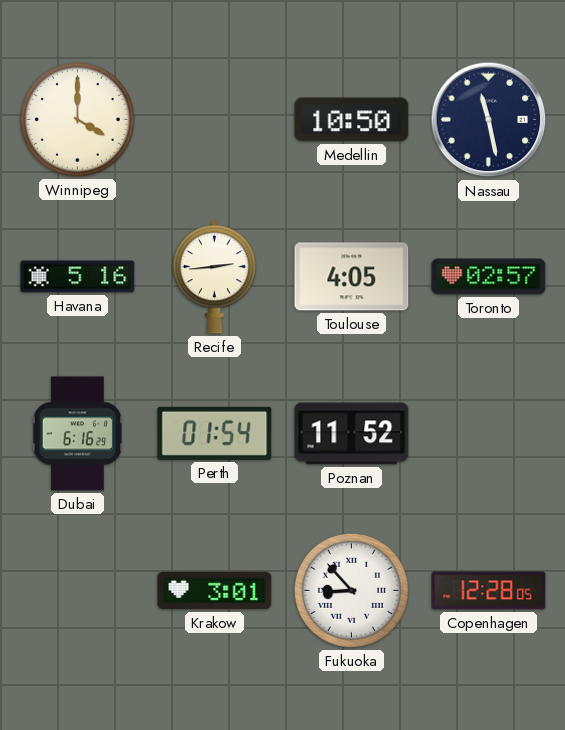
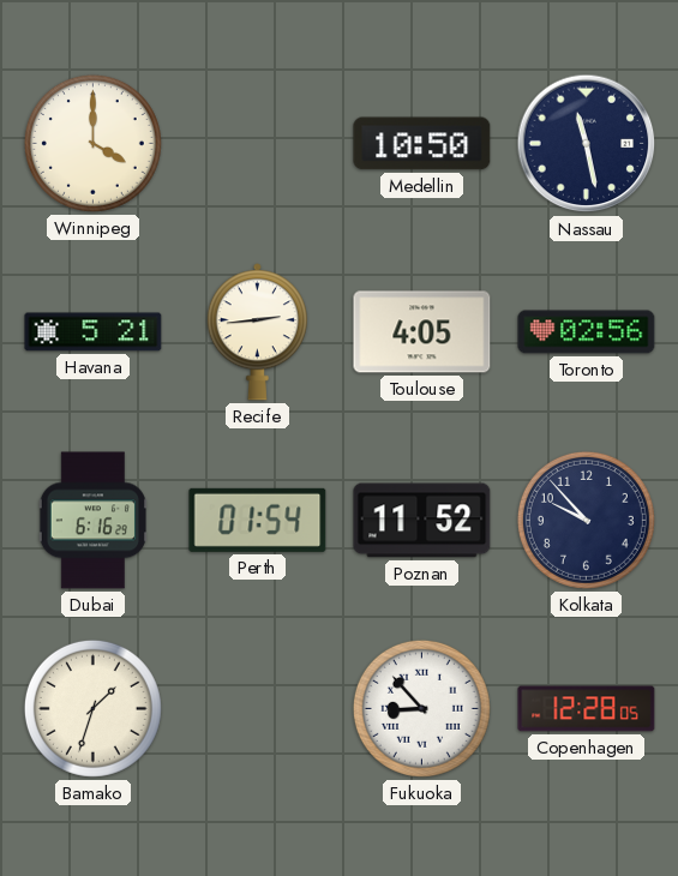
Havana: 5:16 -> 5:21 (94, 332)
Toronto: 02:57 -> 02:56 (587, 332)
Kolkata: none -> 9:53 (586, 520)
Bamako: none -> 1:33 (92, 708)
Krakow: 3:01 -> none (215, 591)
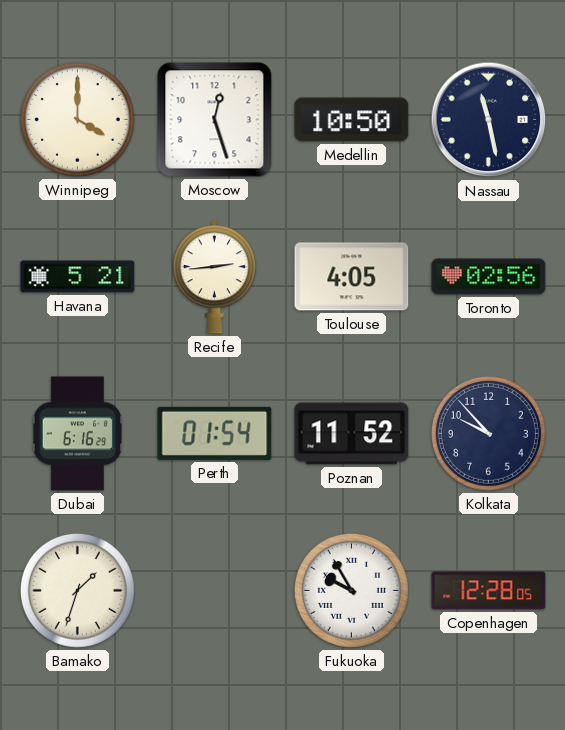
Moscow: none -> 12:27 (215, 120)
Fukuoka: 8:53 -> 9:55 (351, 590)
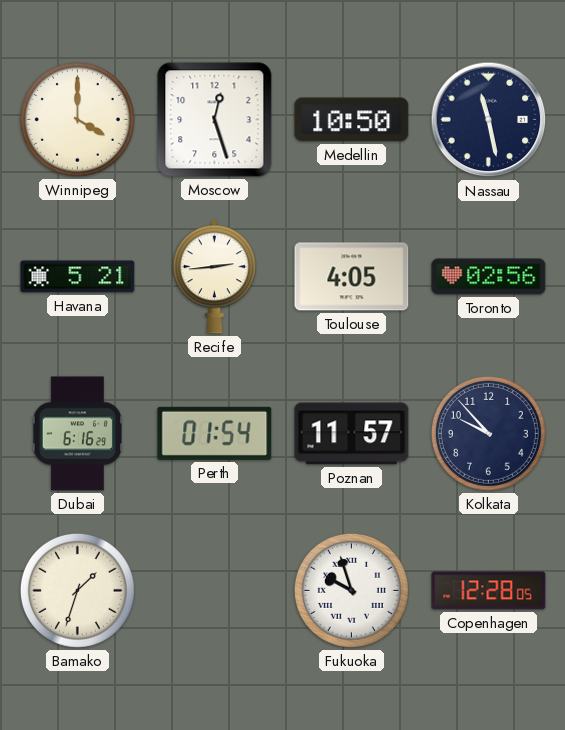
Poznan: 11:52 -> 11:57 (352, 434)
Fukuoka: 9:55 -> 9:57 (351, 590)
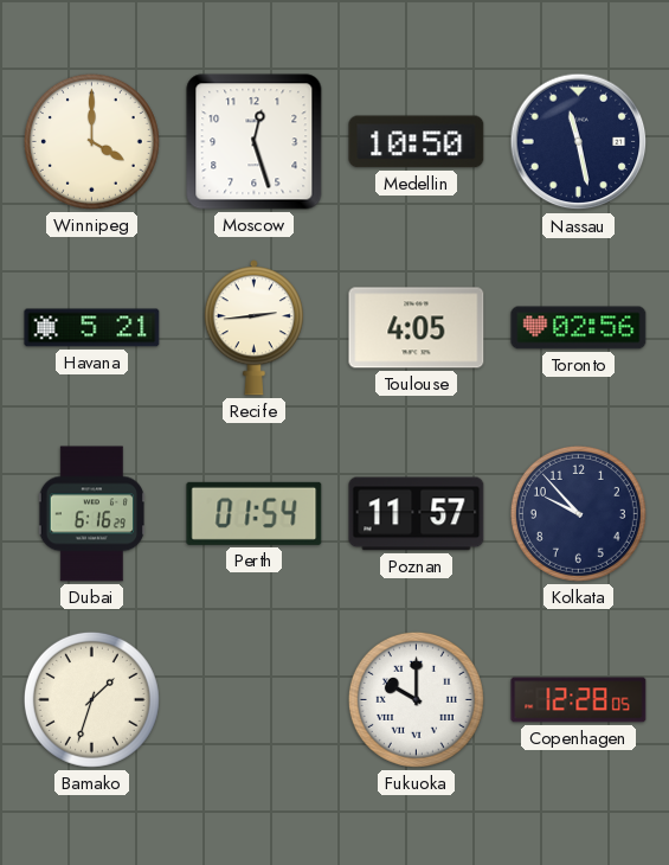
Fukuoka: 9:57 -> 10:00 (416, 699)
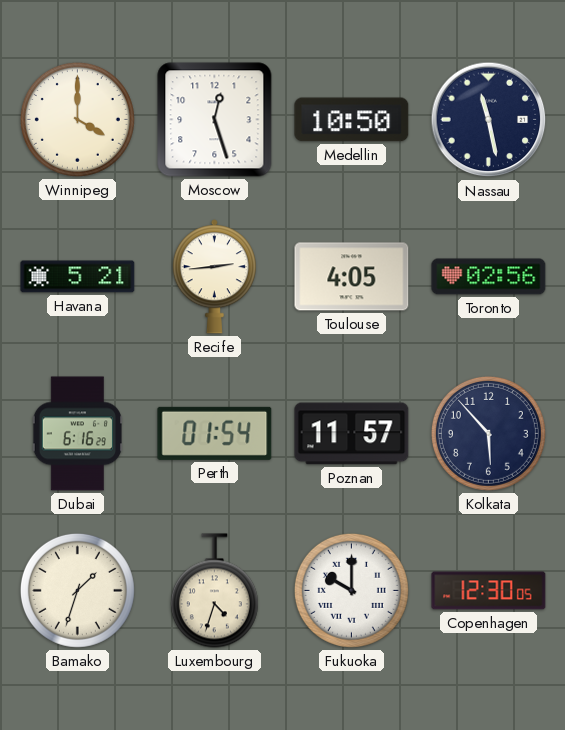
Kolkata: 9:53 -> 5:53 (488, 433)
Luxembourg: none -> 4:33 (214, 591)
Copenhagen: 12:28 -> 12:30 (489, 591)
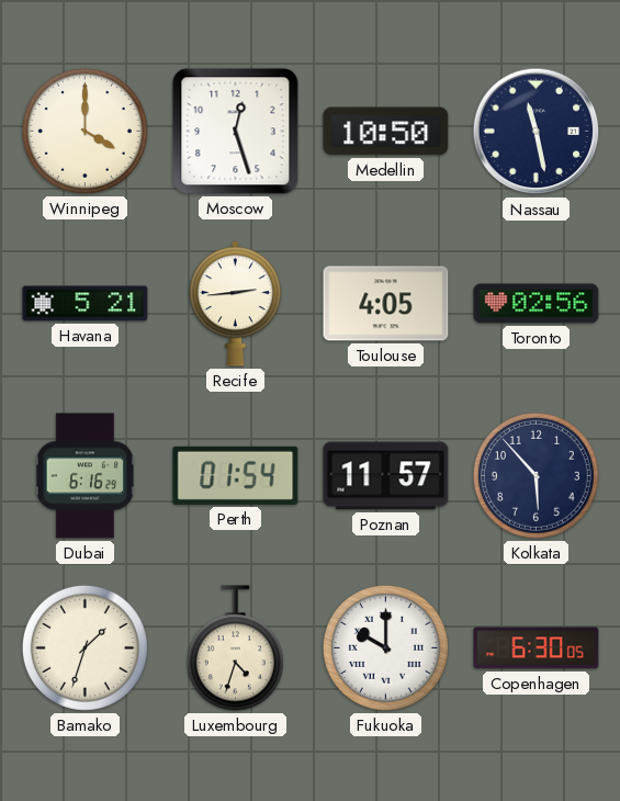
Copenhagen: 12:30 -> 6:30 (537, 648)
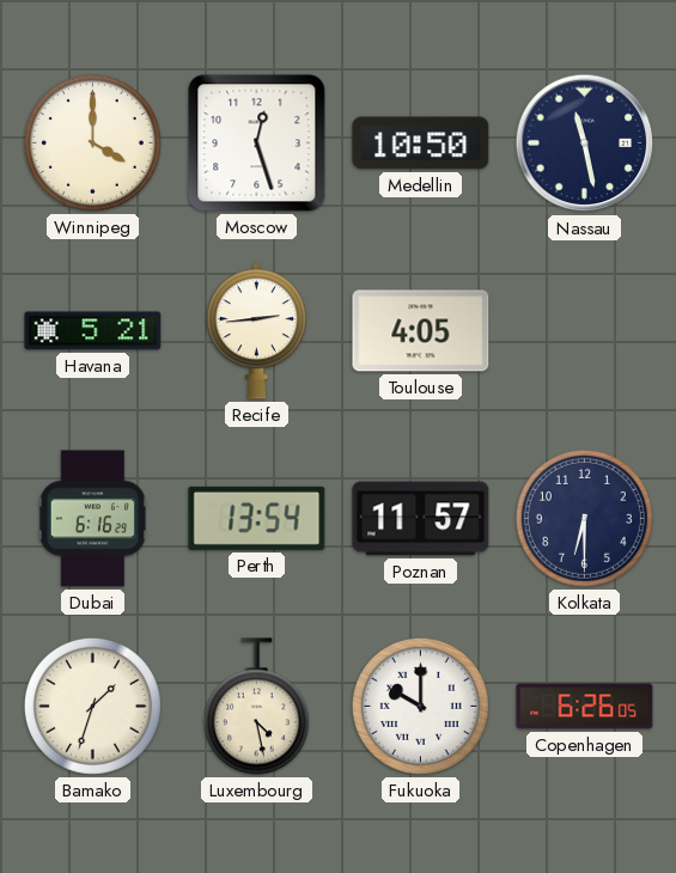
Toronto: 02:56 -> none (537, 304)
Perth: 01:54 -> 13:54 (257, 518)
Kolkata: 5:53 -> 6:30 (584, 518)
Luxembourg: 4:33 -> 4:28 (256, 707)
Copenhagen: 6:30 -> 6:26 (585, 707)
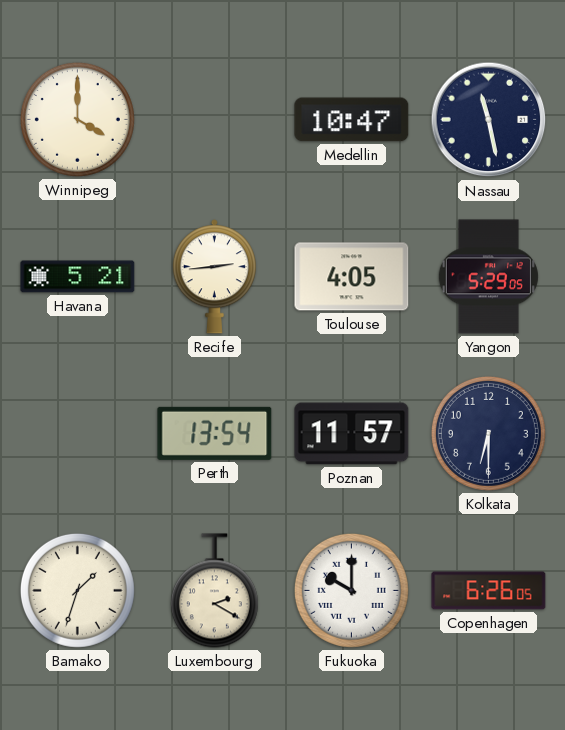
Moscow: 12:27 -> none (257, 144)
Medellin: 10:50 -> 10:47 (352, 120)
Yangon: none -> 5:29 (488, 277)
Dubai: 6:16 -> none (92, 519)
Luxembourg: 4:28 -> 2:20 (214, 591)
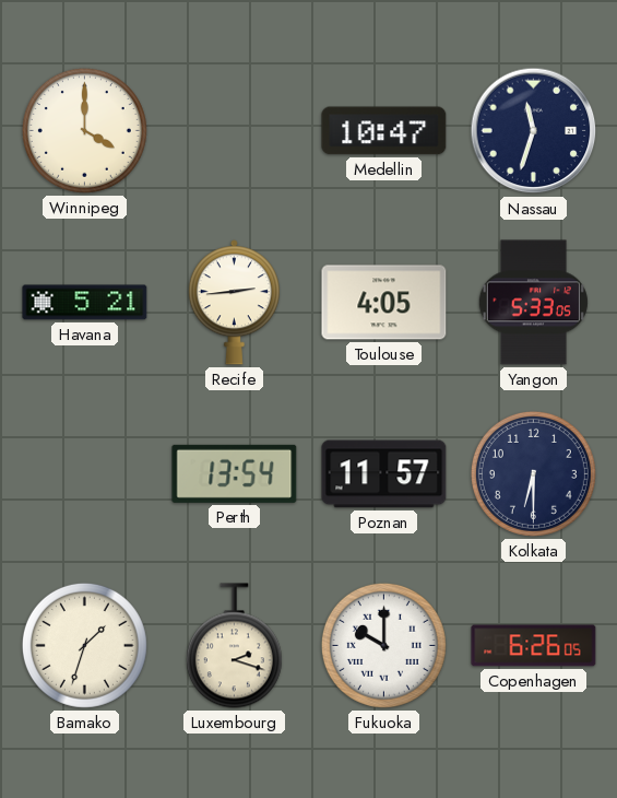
Nassau: 11:28 -> 11:33 (534, 131)
Yangon: 5:29 -> 5:33 (533, 303)
Luxembourg: 2:20 -> 2:18 (234, 646)
